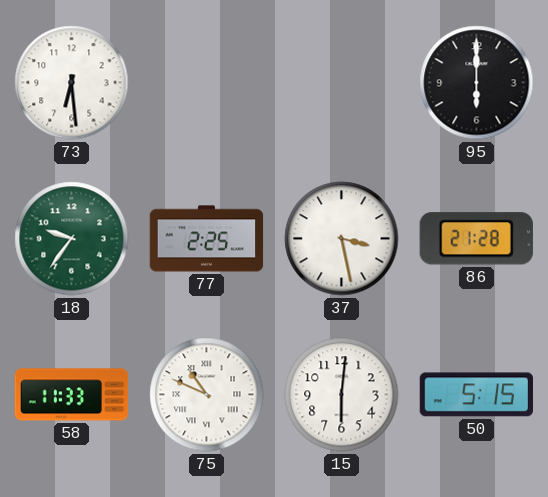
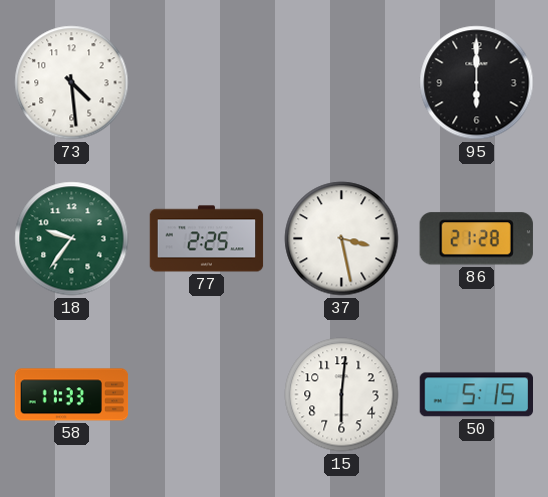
73: 6:29 -> 4:29 (72, 83)
75: 10:49 -> none (207, 395)
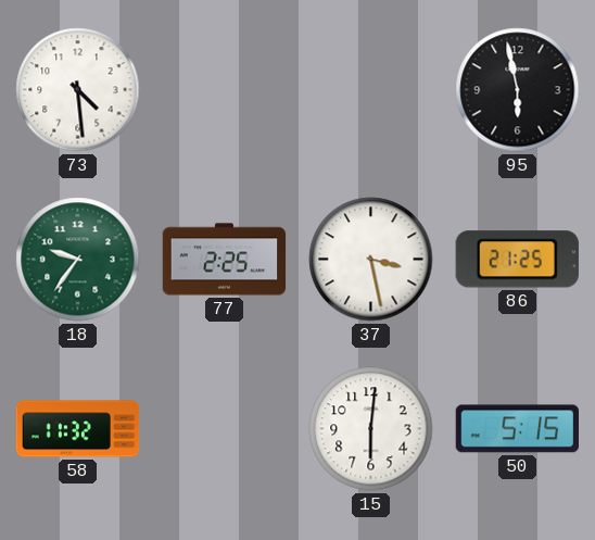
95: 6:00 -> 5:58 (518, 90)
86: 21:28 -> 21:25 (517, 260)
58: 11:33 -> 11:32 (78, 429)
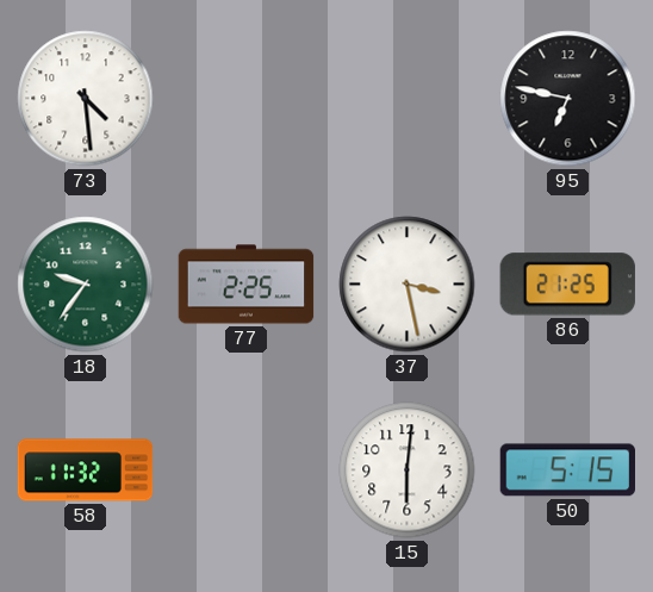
95: 5:58 -> 6:47 (568, 99)
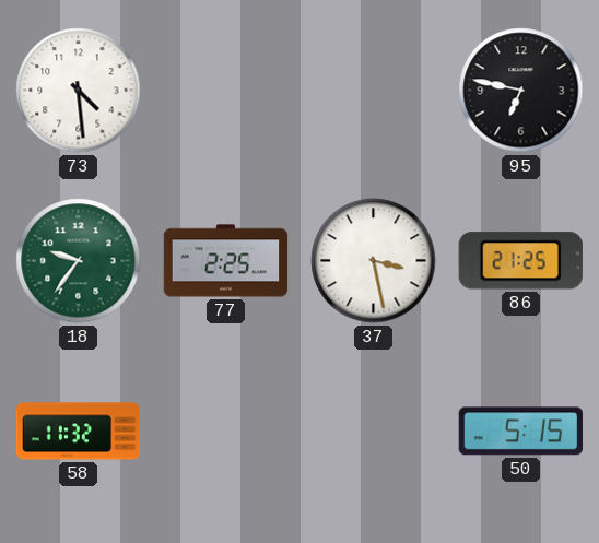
15: 6:01 -> none (408, 471)
